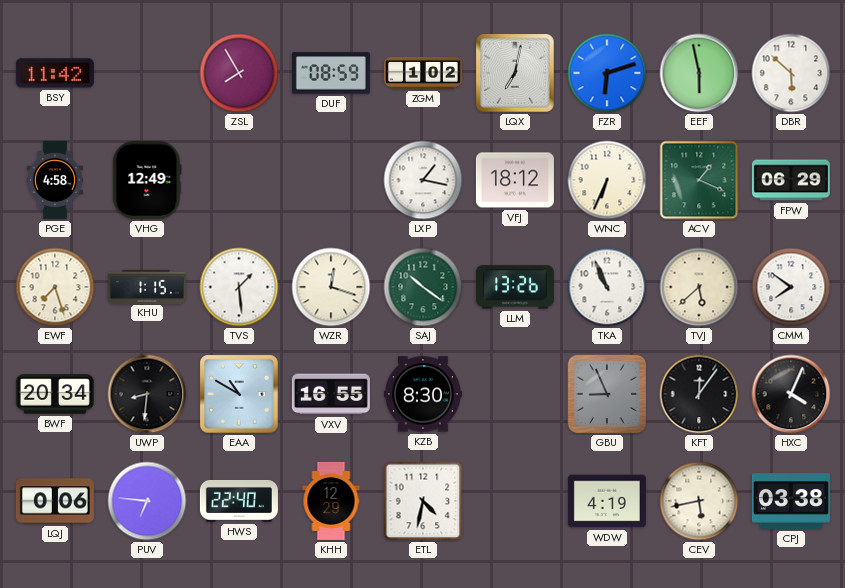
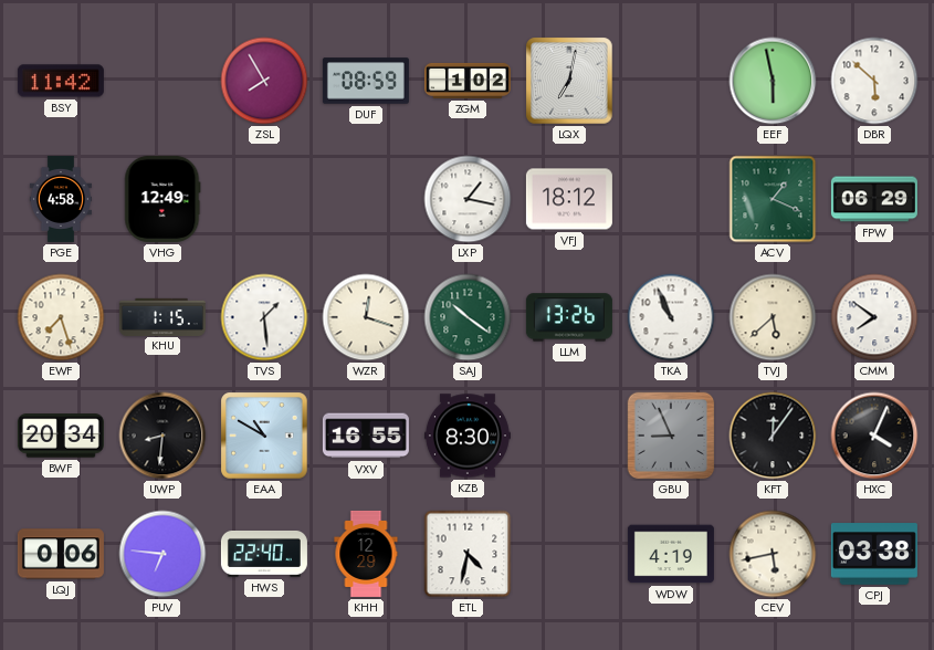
FZR: 6:12 -> none (607, 73)
WNC: 6:34 -> none (607, 180)
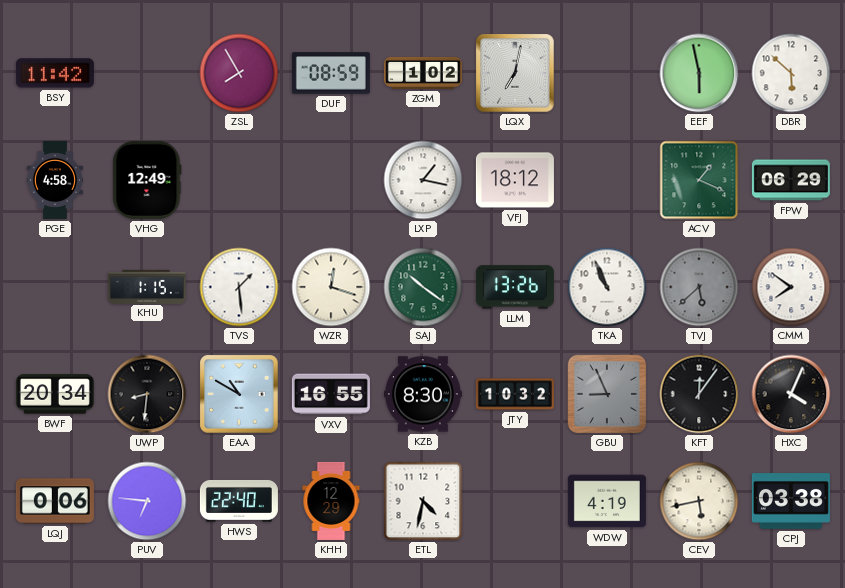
EWF: 7:27 -> none (61, 317)
TVJ dial: cream -> grey (699, 287)
JTY: none -> 10:32 (515, 394)
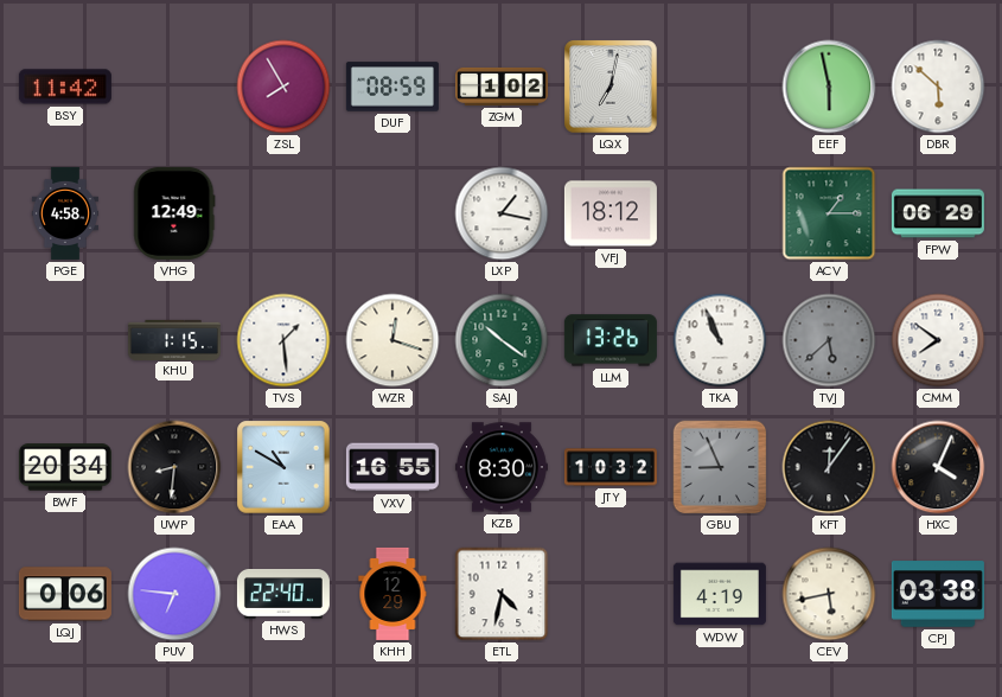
ACV: 1:19 -> 1:15 (829, 213)
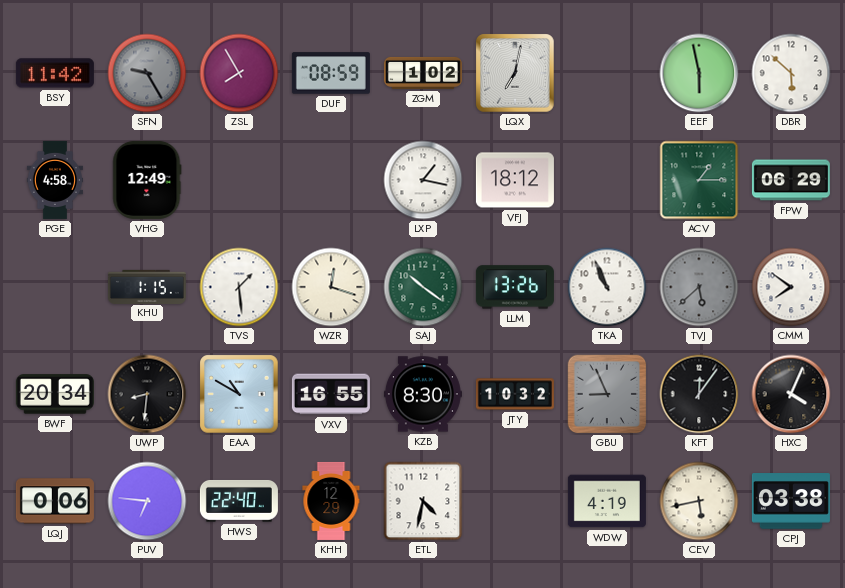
SFN: none -> 9:25 (147, 73)
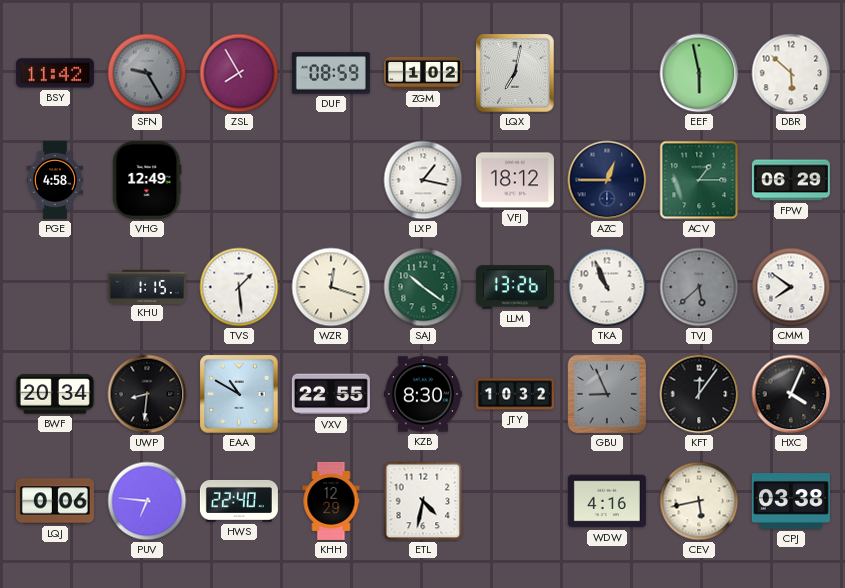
AZC: none -> 12:45 (607, 180)
VXV: 16:55 -> 22:55 (331, 394)
WDW: 4:19 -> 4:16 (607, 501)
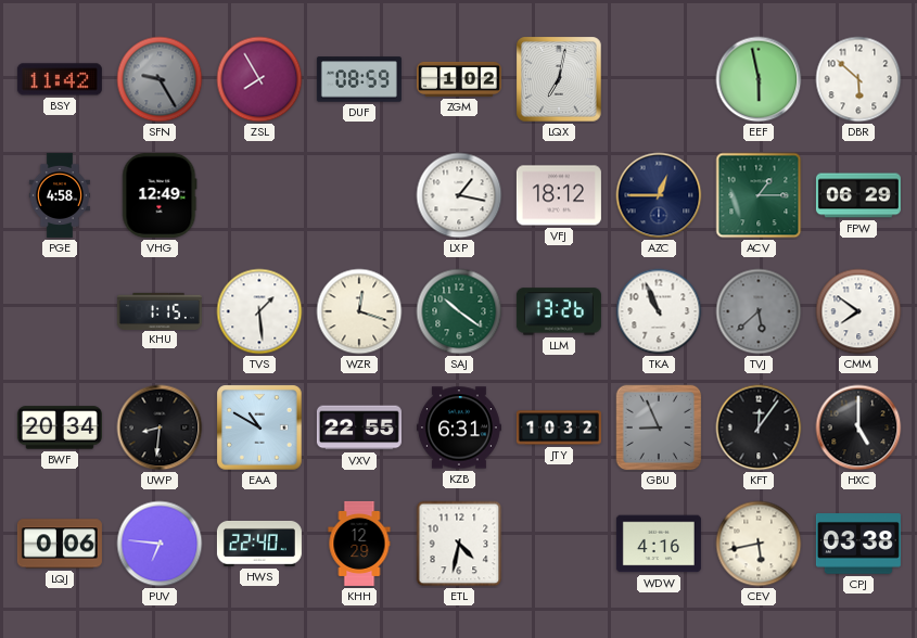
KZB: 8:30 -> 6:31 (459, 428)
HXC: 4:04 -> 5:00 (858, 428)
